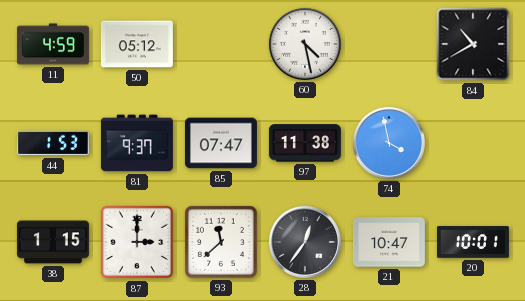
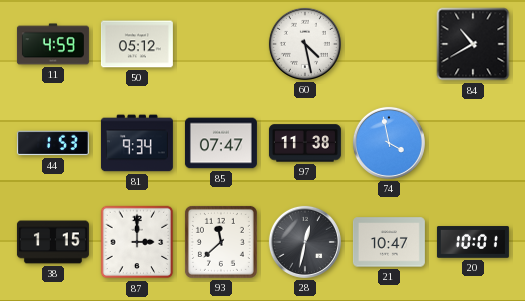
81: 9:37 -> 9:34 (137, 143)
28: 12:36 -> 12:32 (305, 242)
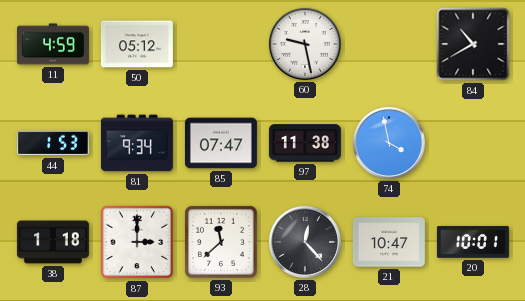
60: 4:28 -> 9:28 (305, 44)
38: 1:15 -> 1:18 (53, 242)
28: 12:32 -> 12:23 (305, 242)
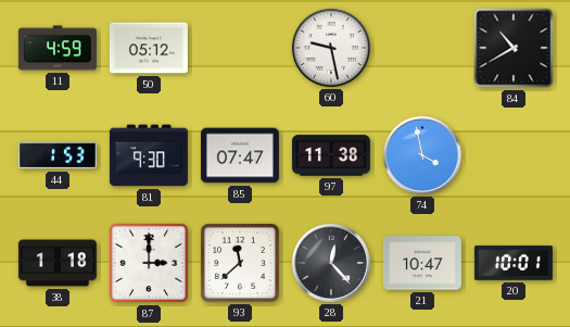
81: 9:34 -> 9:30 (149, 155)
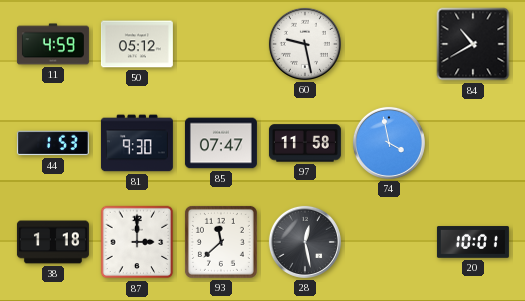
97: 11:38 -> 11:58 (305, 143)
28: 12:23 -> 12:28 (305, 242)
21: 10:47 -> none (422, 263)
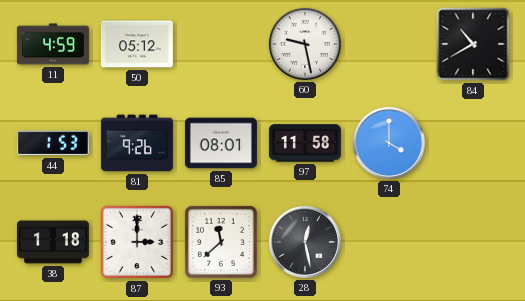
81: 9:30 -> 9:26 (137, 143)
85: 07:47 -> 08:01 (221, 143)
74: 3:58 -> 4:00 (389, 143)
20: 10:01 -> none (473, 242)
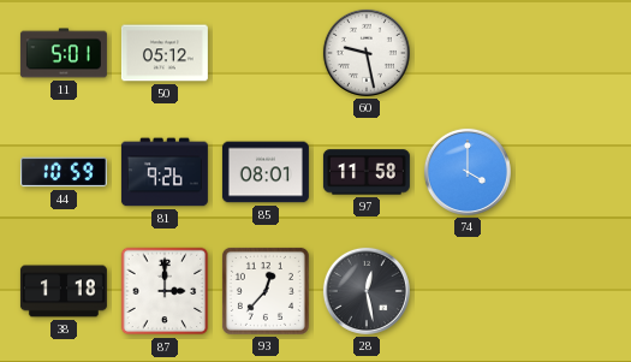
11: 4:59 -> 5:01 (64, 53)
84: 10:40 -> none (473, 44)
44: 1:53 -> 10:59 (64, 172)
93: 11:38 -> 12:37 (266, 291)
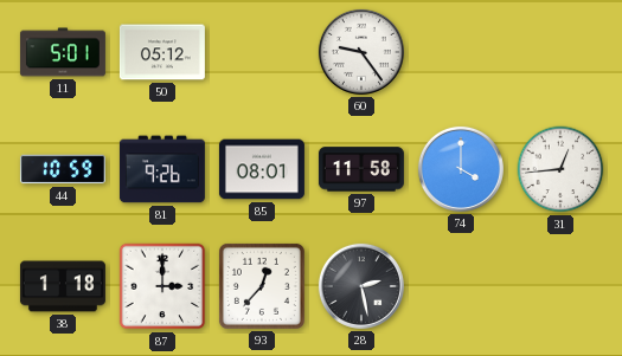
60: 9:28 -> 9:24 (361, 52)
31: none -> 12:44 (560, 169)
28: 12:28 -> 2:28 (361, 286)
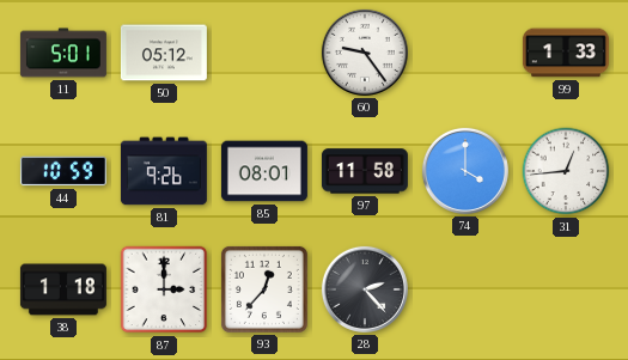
99: none -> 1:33 (566, 53)
28: 2:28 -> 2:23 (365, 289)
